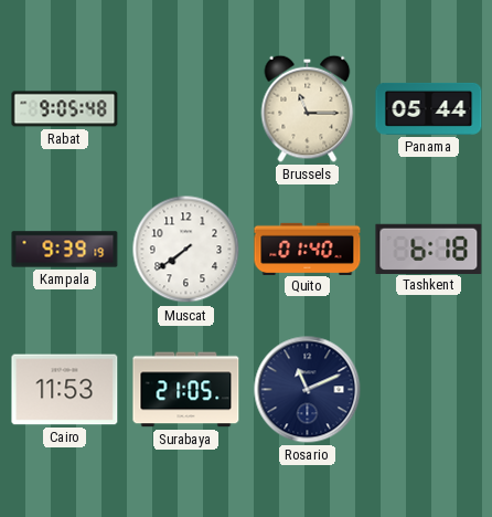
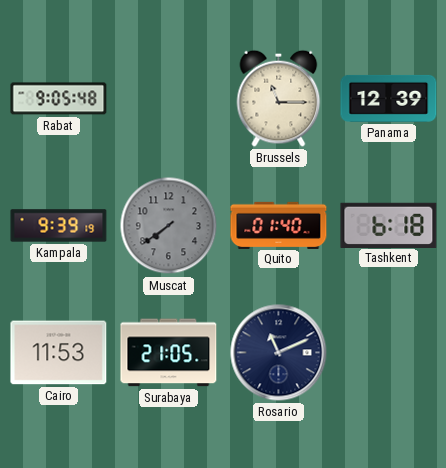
Panama: 05:44 -> 12:39 (389, 98)
Muscat dial: white -> grey (169, 226)
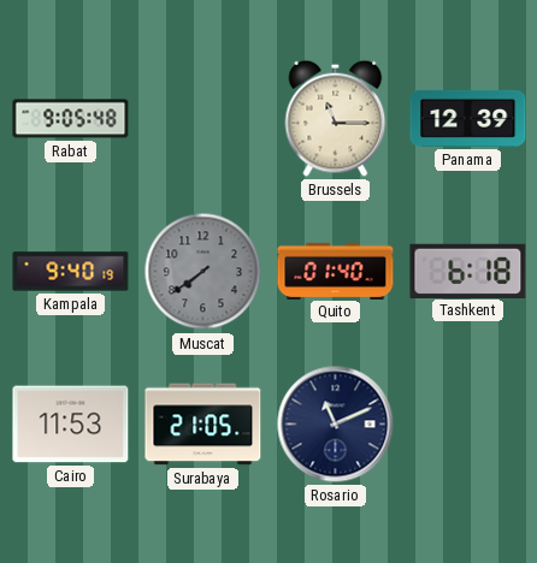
Kampala: 9:39 -> 9:40 (71, 272)
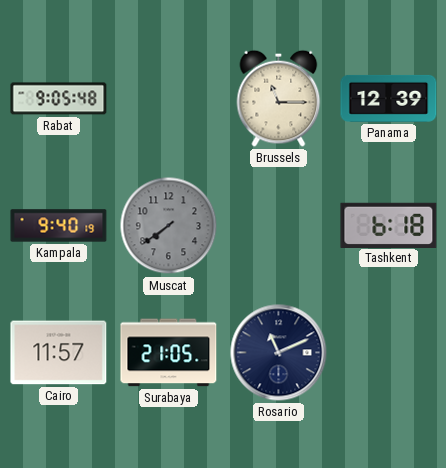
Quito: 01:40 -> none (336, 271)
Cairo: 11:53 -> 11:57 (59, 353)
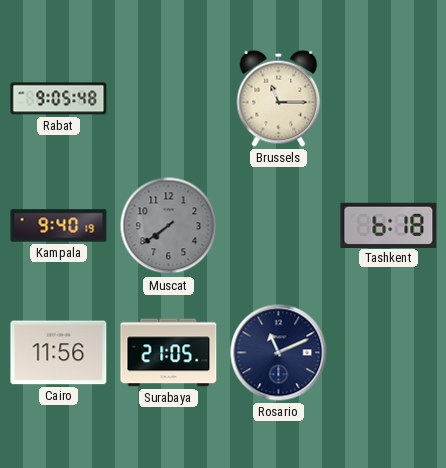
Panama: 12:39 -> none (389, 98)
Cairo: 11:57 -> 11:56 (59, 353)
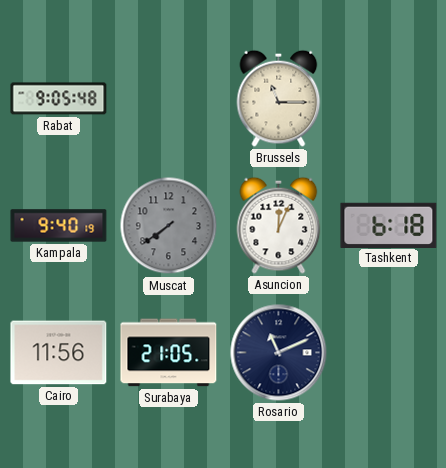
Asuncion: none -> 12:04 (279, 225)
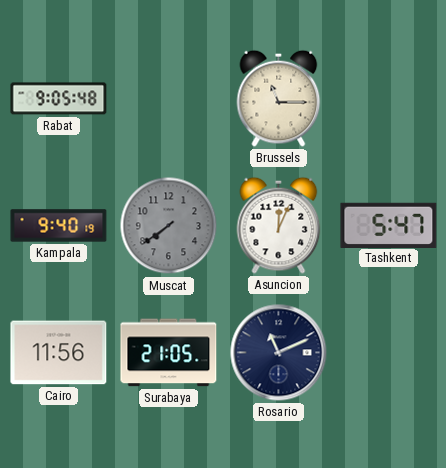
Tashkent: 6:18 -> 5:47 (389, 225)
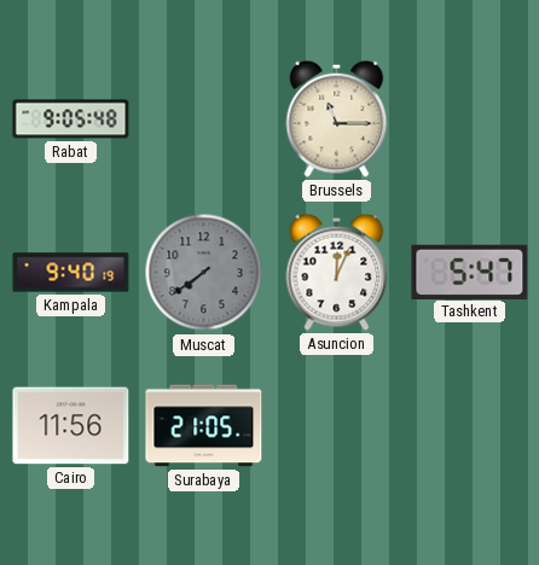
Rosario: 11:11 -> none (279, 353)
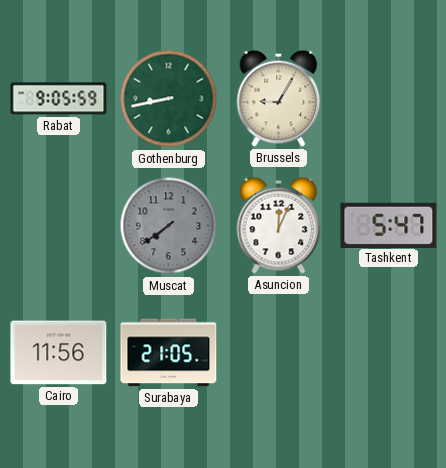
Rabat: 9:05:48 -> 9:05:59 (59, 99)
Gothenburg: none -> 8:43 (169, 99)
Brussels: 11:15 -> 9:05 (279, 98)
Kampala: 9:40 -> none (71, 273)
